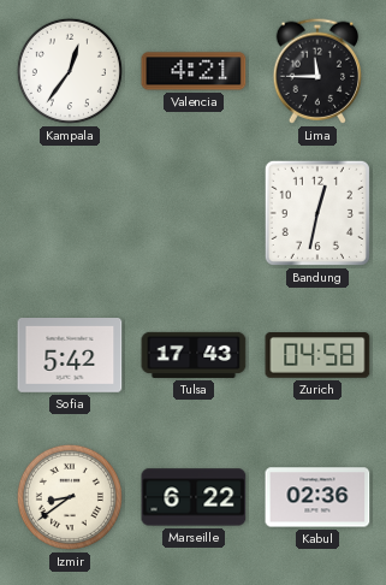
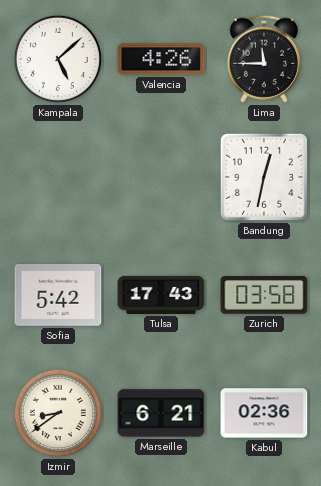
Kampala: 12:36 -> 5:08 (58, 59)
Valencia: 4:21 -> 4:26 (161, 59)
Zurich: 04:58 -> 03:58 (264, 295)
Marseille: 6:22 -> 6:21 (161, 413)
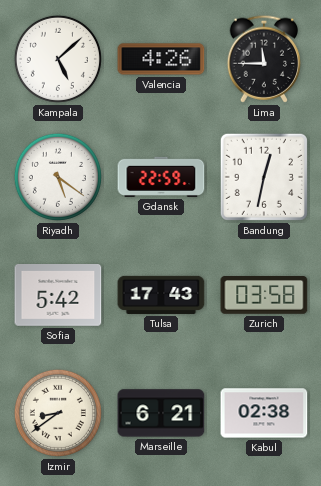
Riyadh: none -> 5:21 (58, 177)
Gdansk: none -> 22:59 (161, 177)
Kabul: 02:36 -> 02:38 (264, 413)
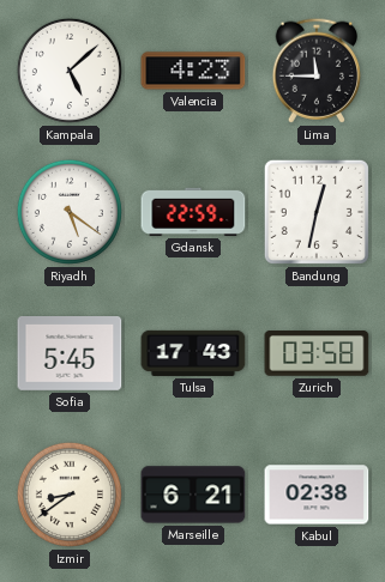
Valencia: 4:26 -> 4:23 (193, 71)
Sofia: 5:42 -> 5:45 (70, 354)
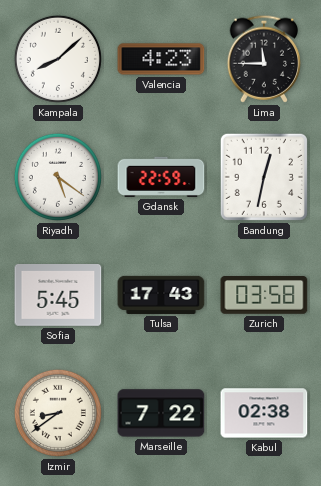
Kampala: 5:08 -> 8:08 (58, 59)
Marseille: 6:21 -> 7:22 (161, 413)
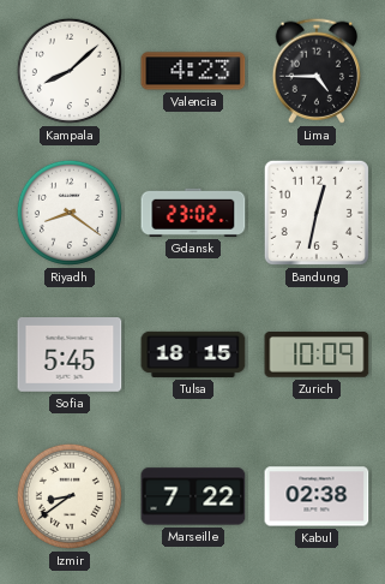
Lima: 11:45 -> 4:45 (317, 71)
Riyadh: 5:21 -> 8:21 (70, 213)
Gdansk: 22:59 -> 23:02 (193, 213)
Tulsa: 17:43 -> 18:15 (193, 354)
Zurich: 03:58 -> 10:09 (317, 354)
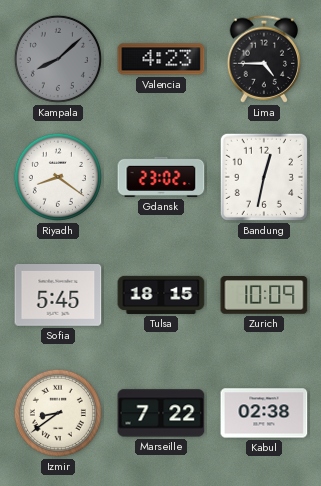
Kampala dial: white -> grey (58, 59)
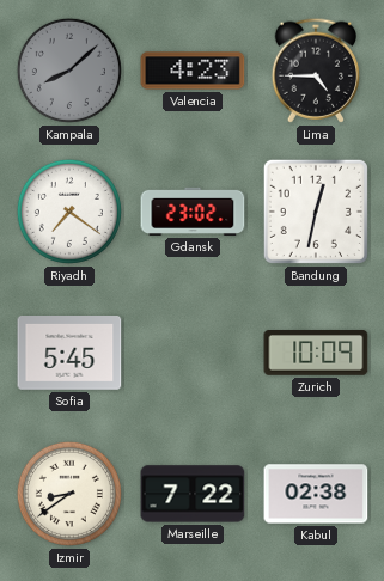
Riyadh: 8:21 -> 7:21 (69, 212)
Tulsa: 18:15 -> none (161, 295)
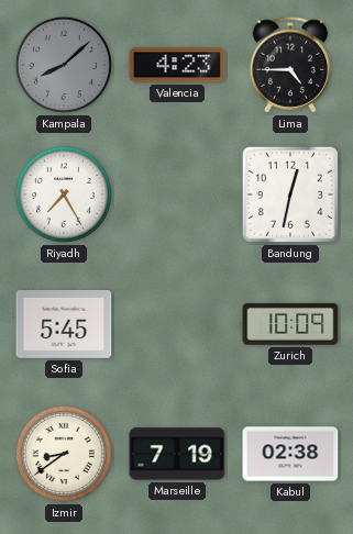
Riyadh: 7:21 -> 7:25 (64, 194)
Gdansk: 23:02 -> none (193, 212)
Marseille: 7:22 -> 7:19 (177, 454)
